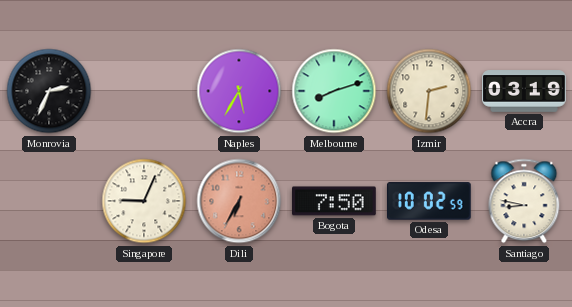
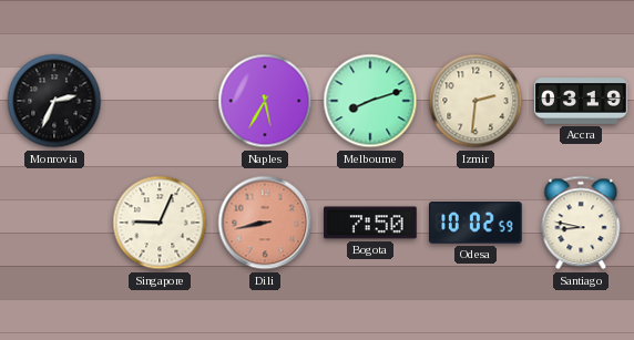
Dili: 6:35 -> 8:43 (265, 223)
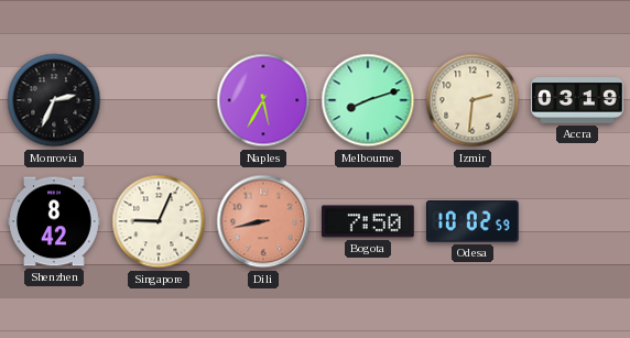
Shenzhen: none -> 8:42 (54, 221)
Santiago: 8:47 -> none (581, 223)
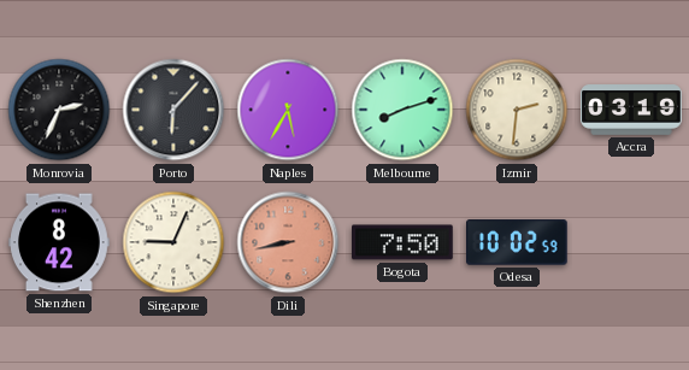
Porto: none -> 6:07 (173, 110)
